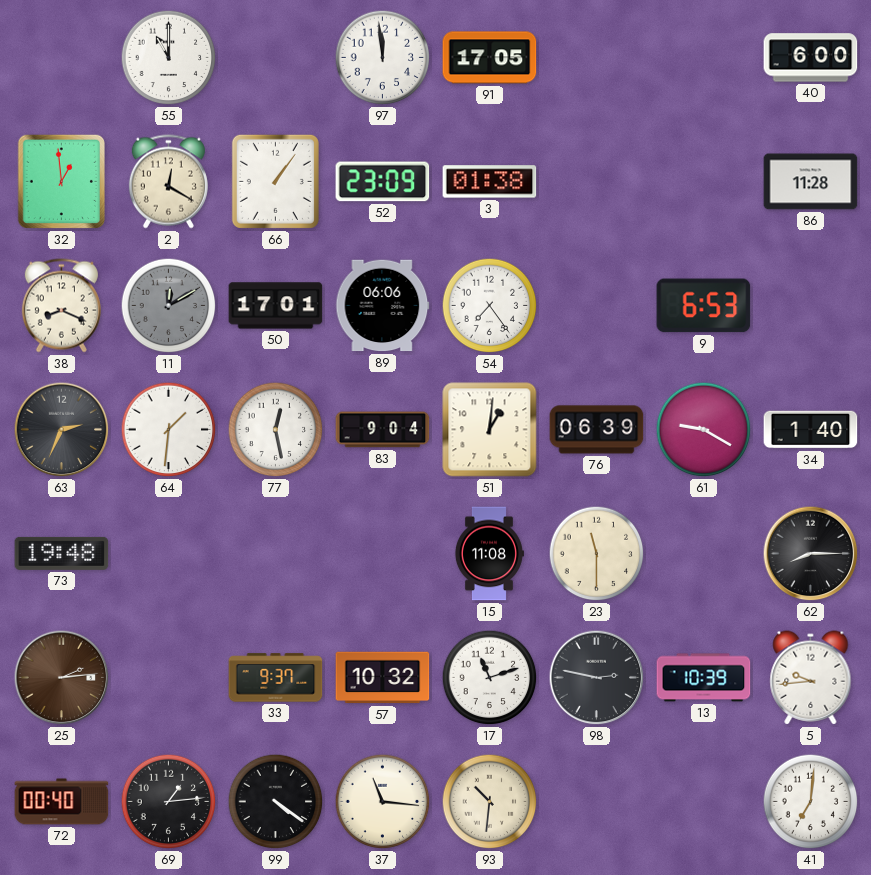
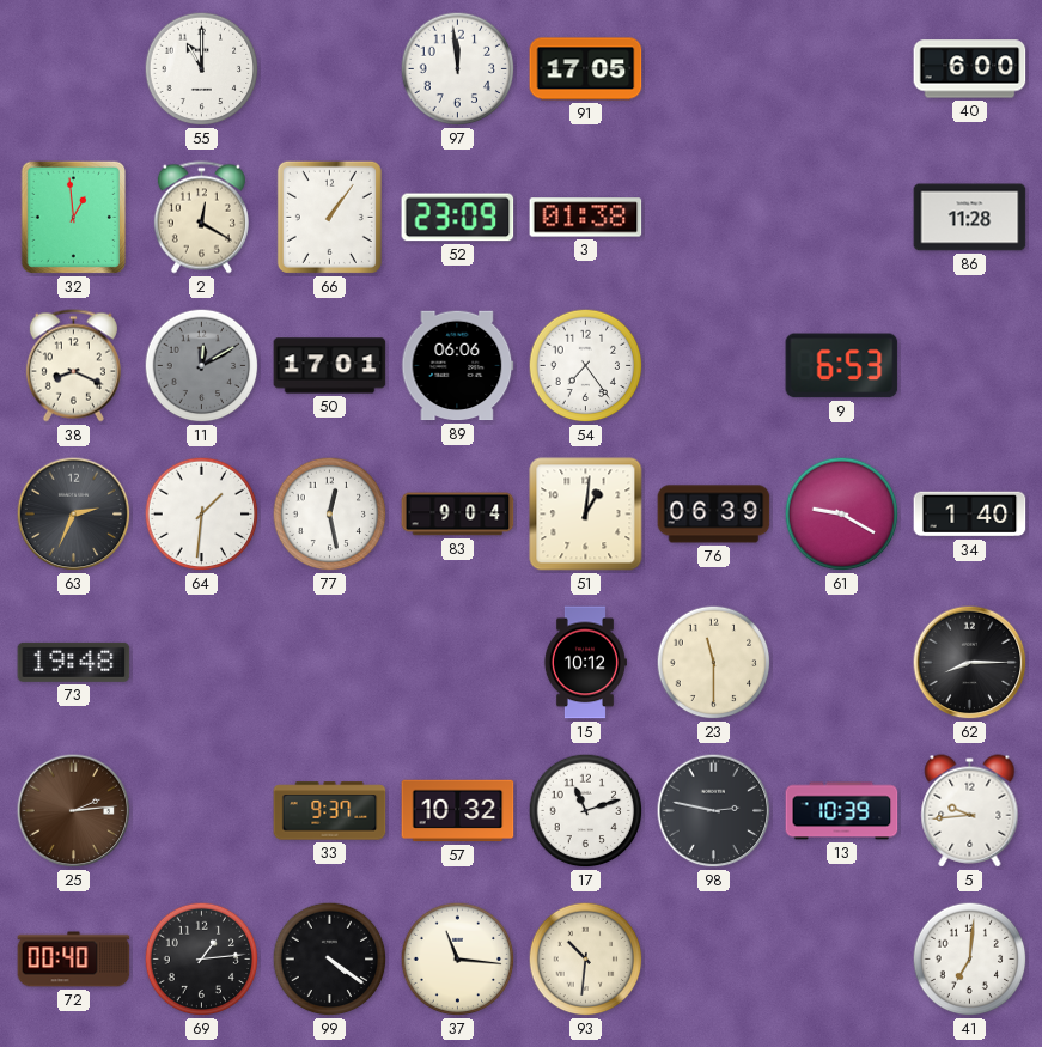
15: 11:08 -> 10:12 (585, 663)
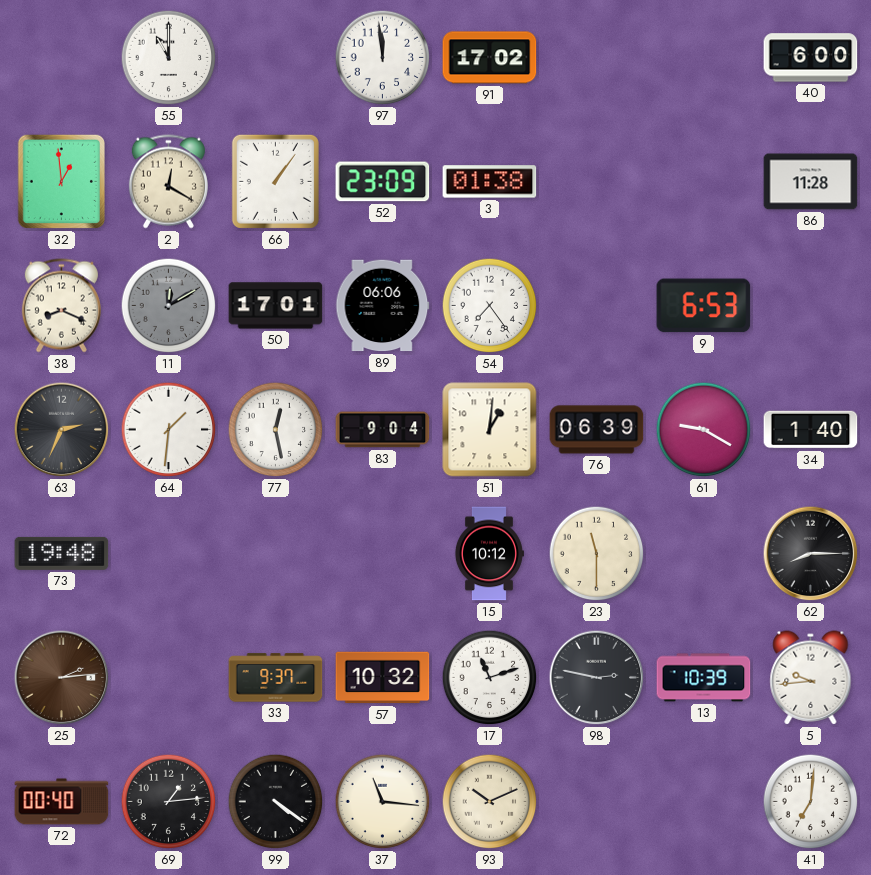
91: 17:05 -> 17:02 (490, 58)
93: 10:31 -> 10:11 (490, 802)
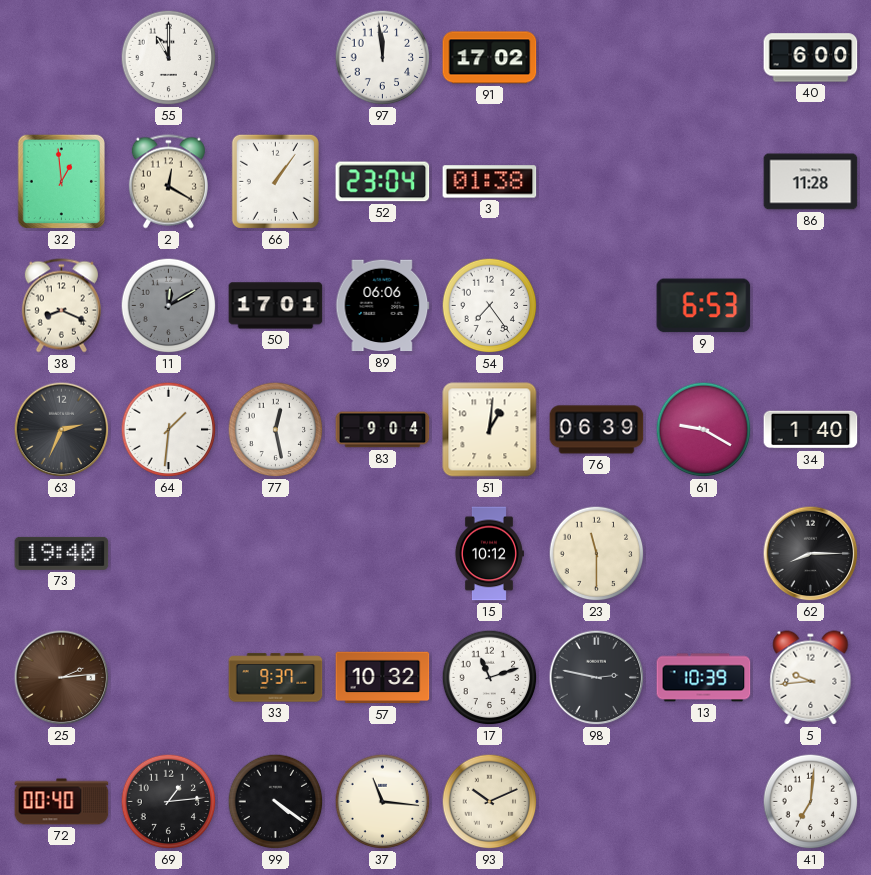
52: 23:09 -> 23:04 (383, 182)
73: 19:48 -> 19:40 (62, 553)
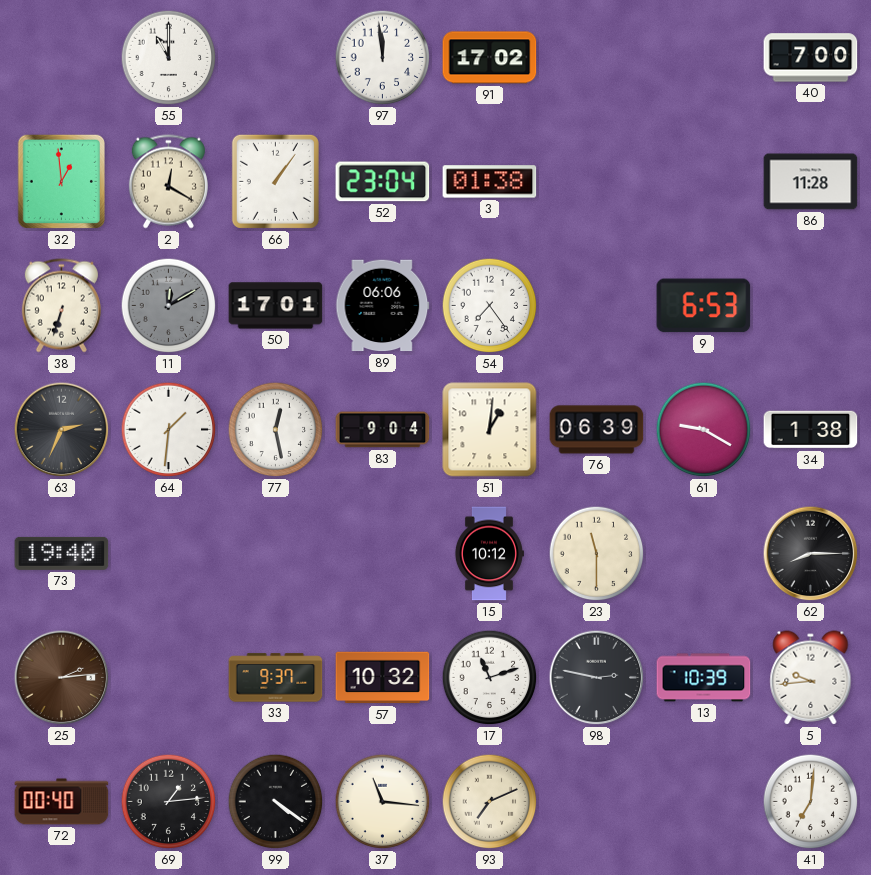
40: 6:00 -> 7:00 (811, 58)
38: 8:19 -> 6:33 (61, 306)
34: 1:40 -> 1:38 (811, 430)
93: 10:11 -> 7:11 (490, 802)
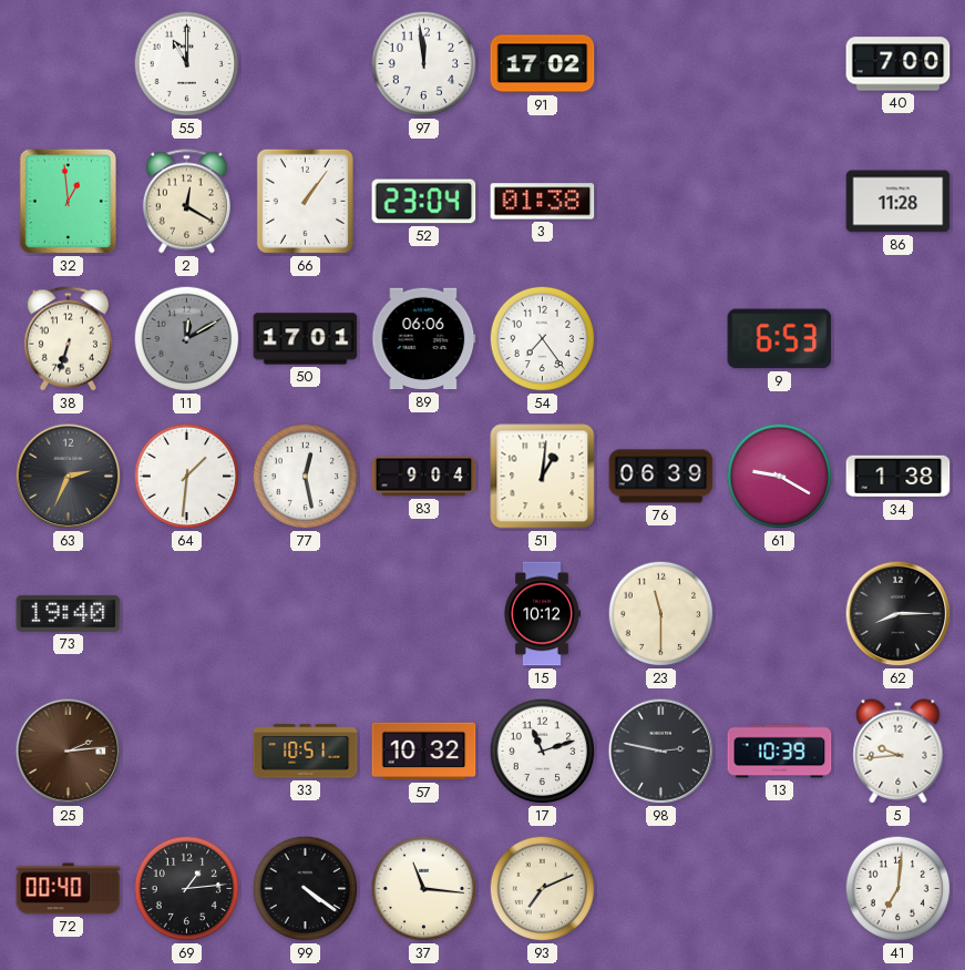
33: 9:37 -> 10:51 (306, 752)
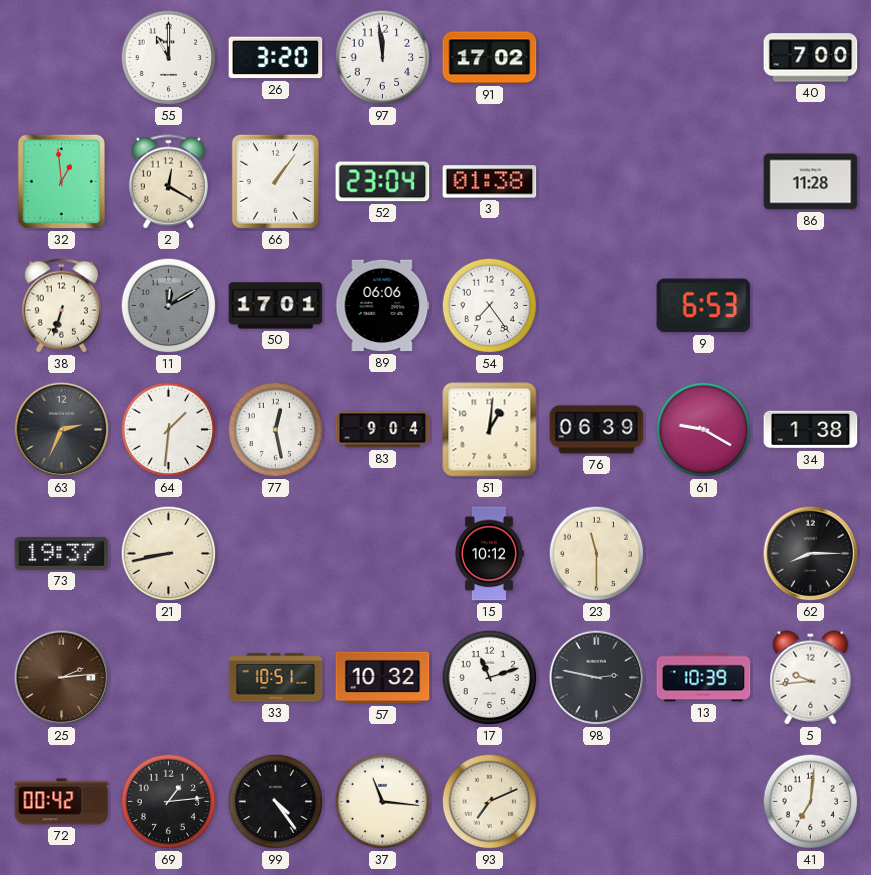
26: none -> 3:20 (276, 58)
73: 19:40 -> 19:37 (62, 553)
21: none -> 8:43 (169, 554)
72: 00:40 -> 00:42 (62, 802)
99: 4:21 -> 4:24 (276, 802)
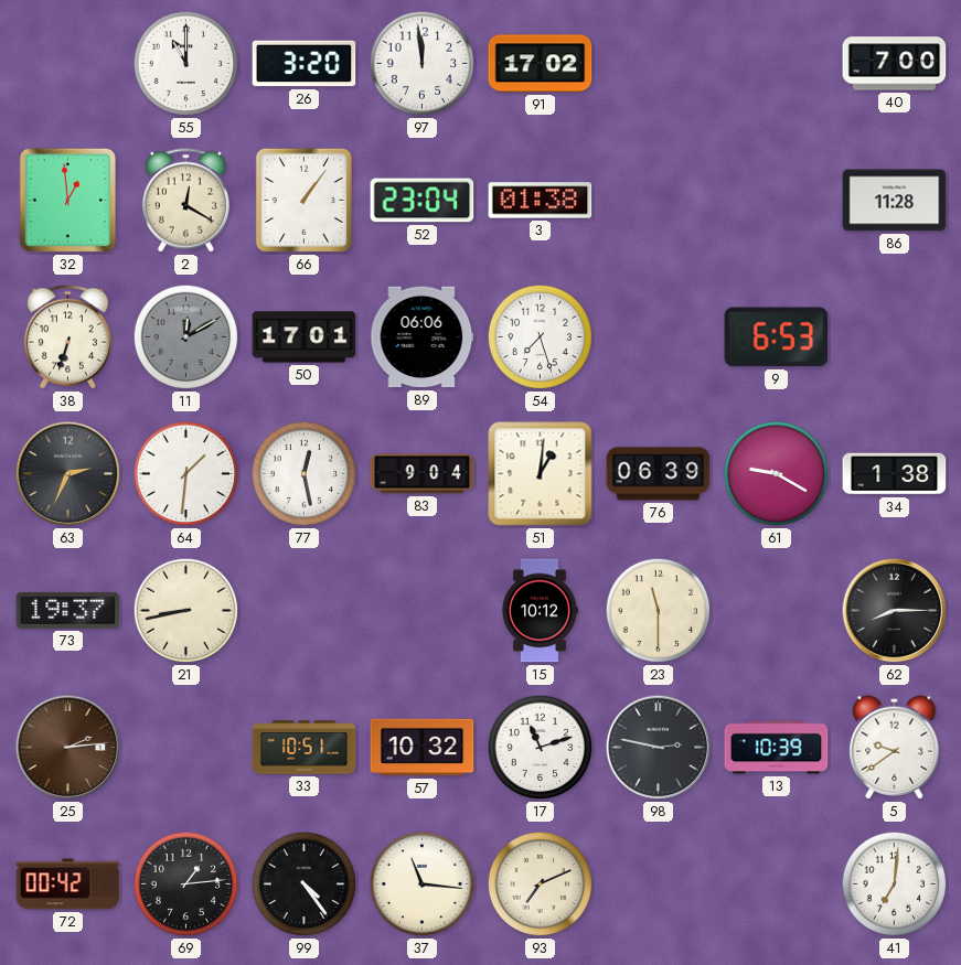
54: 7:24 -> 7:27 (541, 337)
5: 9:44 -> 9:39 (895, 748)
